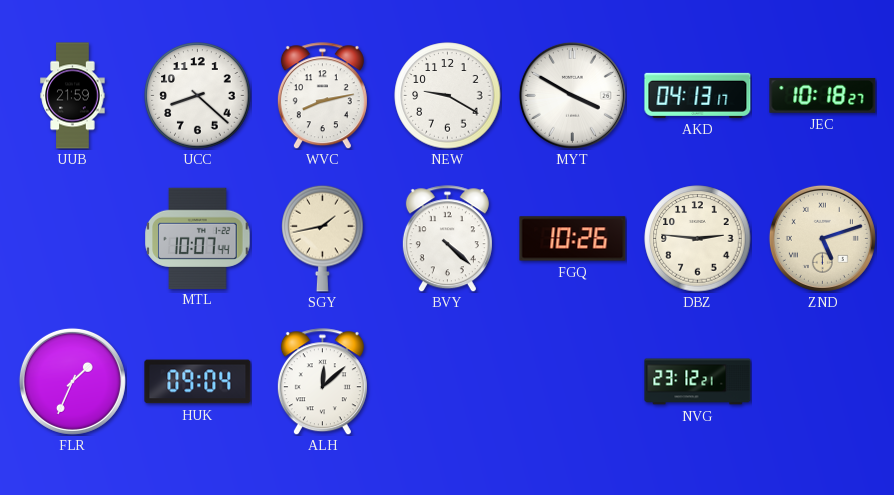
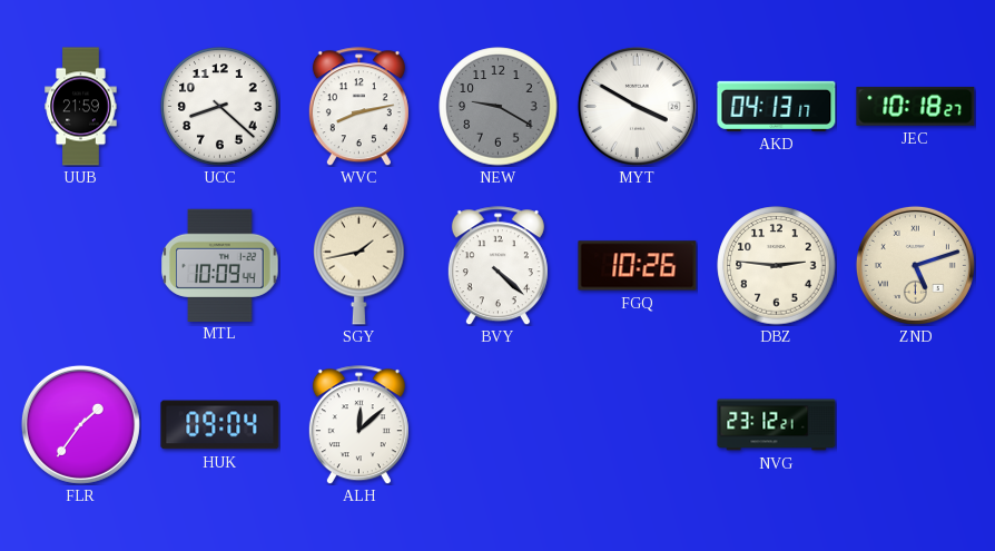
NEW dial: white -> grey (499, 107)
MTL: 10:07 -> 10:09 (220, 265)
FLR: 1:34 -> 1:36 (80, 424)
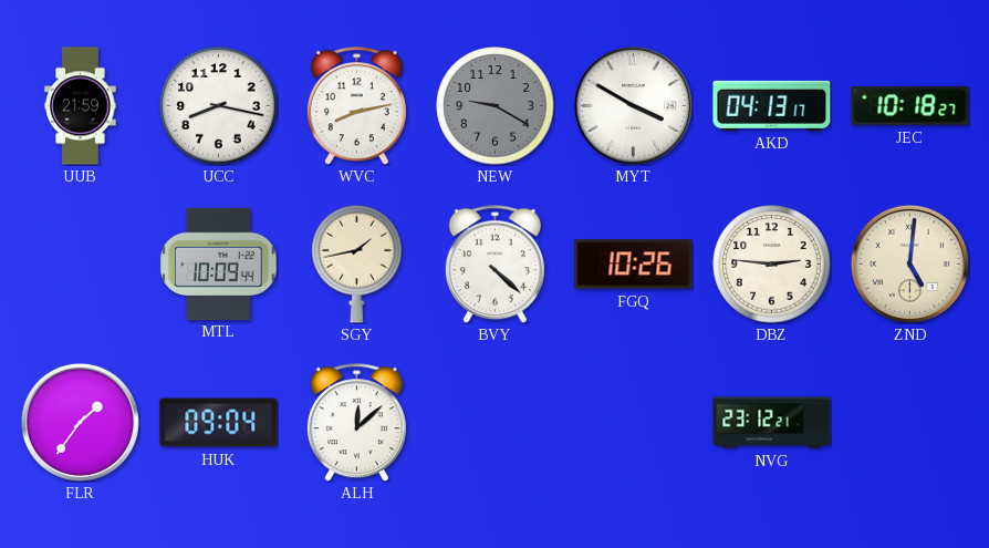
UCC: 8:22 -> 8:17 (219, 106)
ZND: 5:12 -> 5:01 (909, 263)
